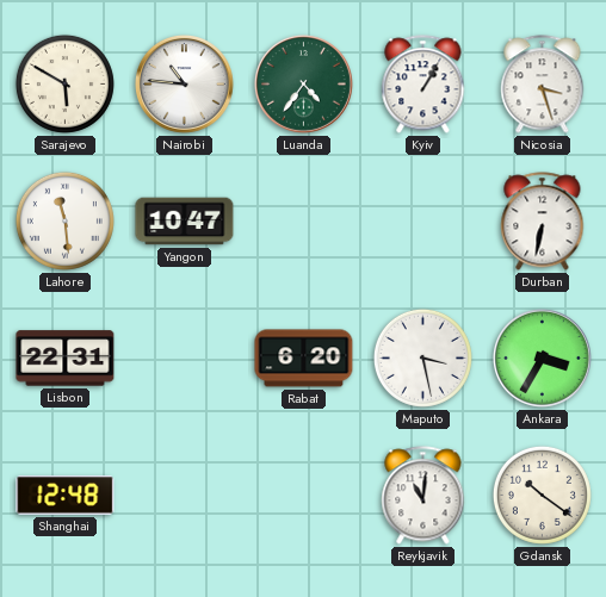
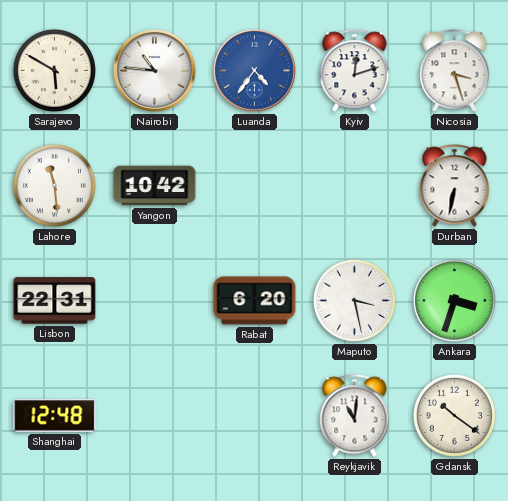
Luanda dial: green -> blue (255, 71)
Kyiv: 1:05 -> 12:12 (355, 71)
Yangon: 10:47 -> 10:42 (155, 186)
Ankara: 3:35 -> 3:33 (455, 301)
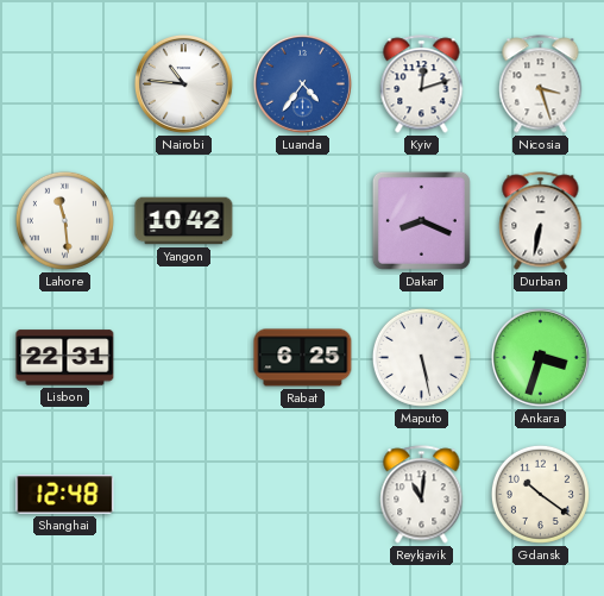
Sarajevo: 5:50 -> none (54, 70)
Dakar: none -> 8:19 (421, 220)
Rabat: 6:20 -> 6:25 (303, 358)
Maputo: 3:28 -> 5:28 (421, 357)
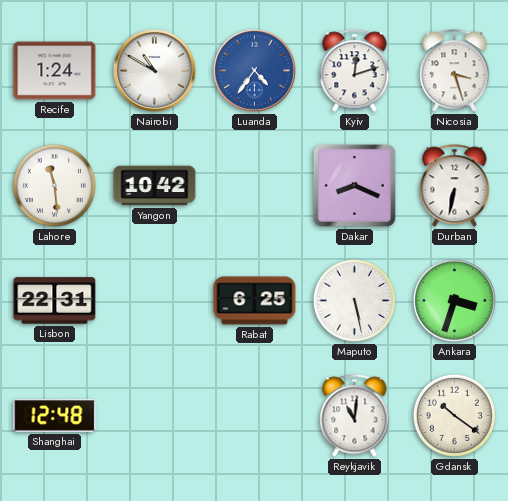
Recife: none -> 1:24 (55, 71)
Nairobi: 10:46 -> 10:50 (155, 71)
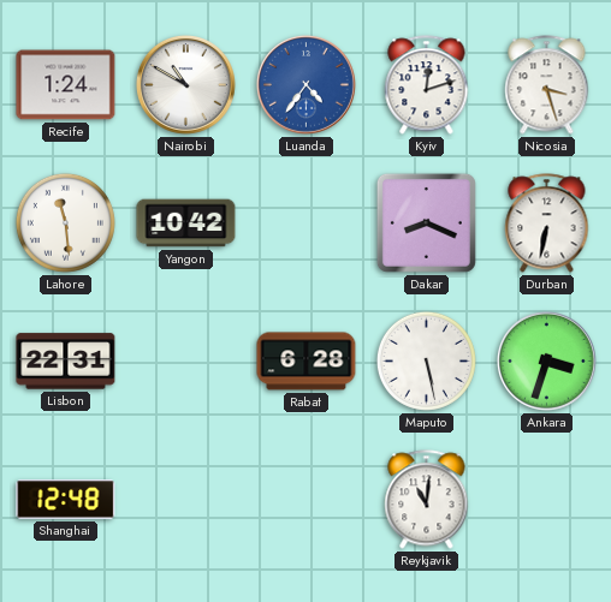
Rabat: 6:25 -> 6:28 (307, 362)
Gdansk: 10:21 -> none (454, 415)
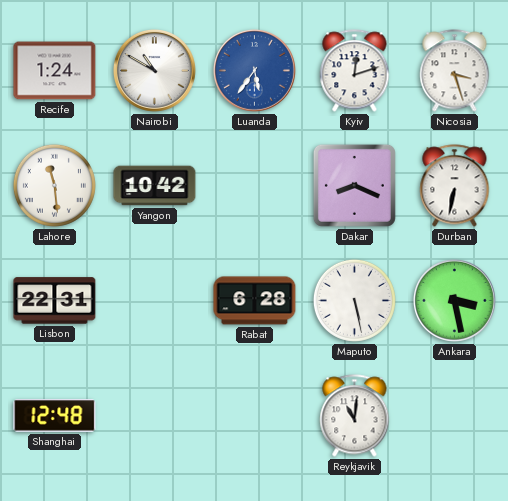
Luanda: 4:36 -> 5:36 (255, 71)
Ankara: 3:33 -> 3:28 (455, 301)
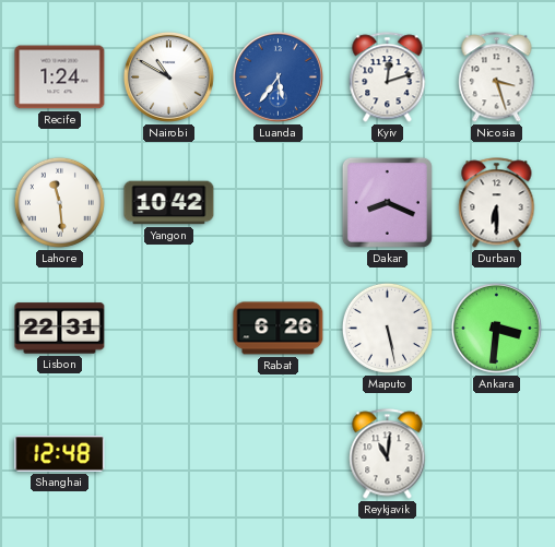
Durban: 6:32 -> 6:30 (497, 203)
Rabat: 6:28 -> 6:26 (279, 329)
Ankara: 3:28 -> 3:31 (497, 329)
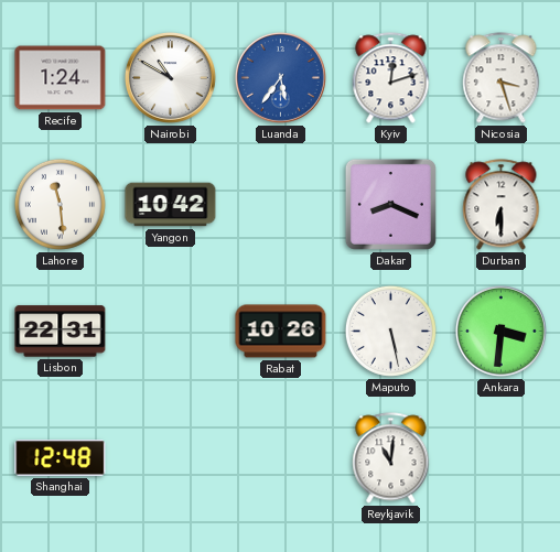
Rabat: 6:26 -> 10:26 (281, 332)
